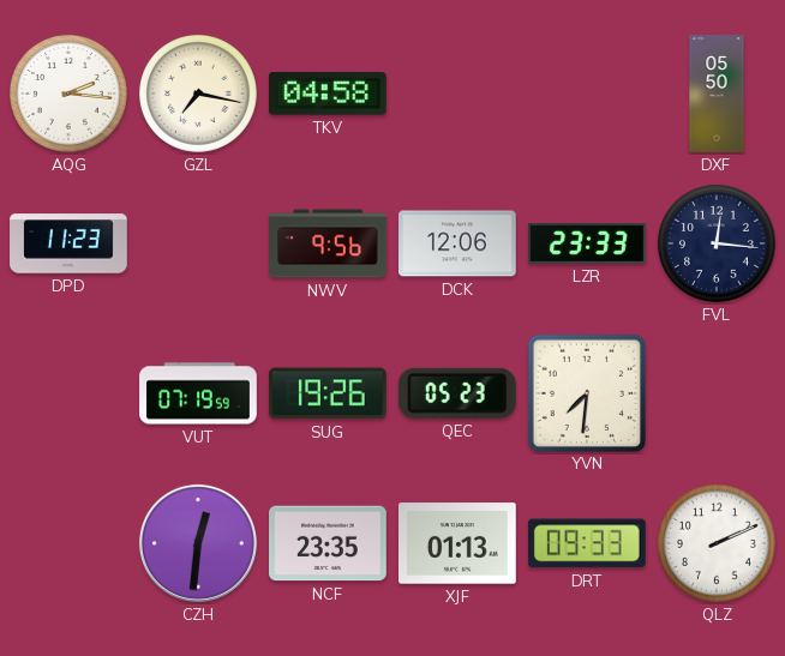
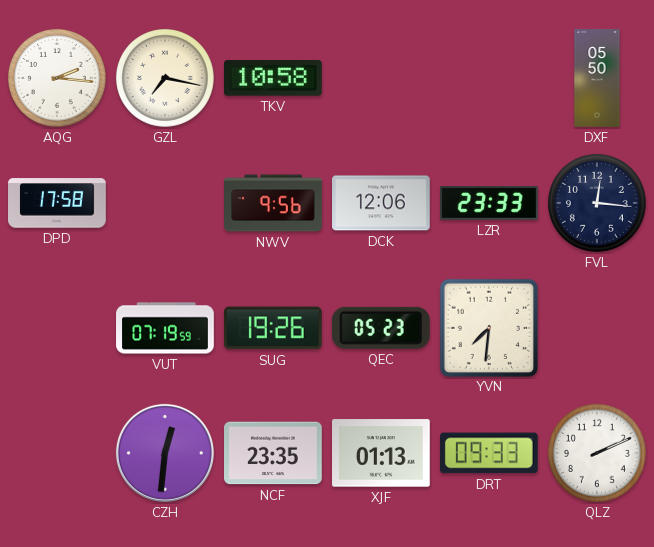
TKV: 04:58 -> 10:58 (273, 78)
DPD: 11:23 -> 17:58 (57, 203)
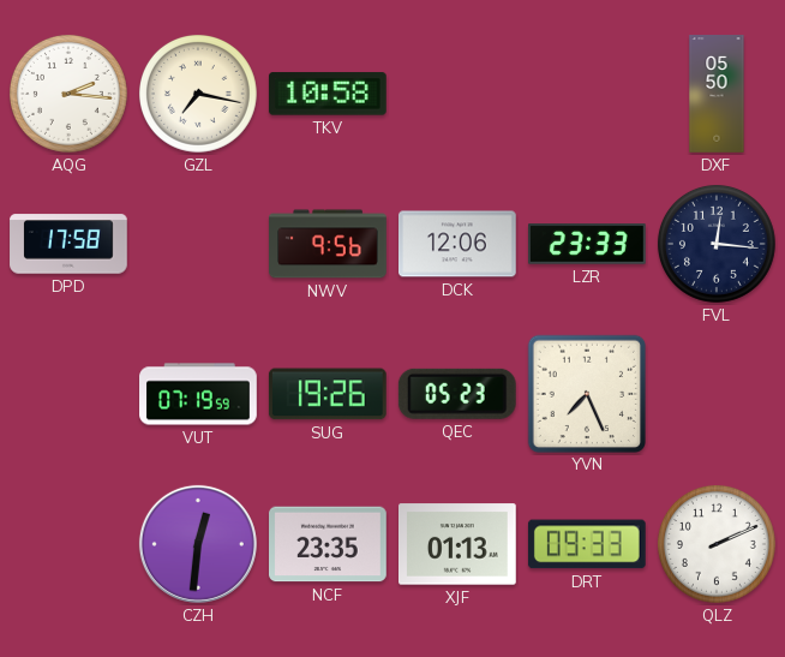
YVN: 7:31 -> 7:26 (586, 393)
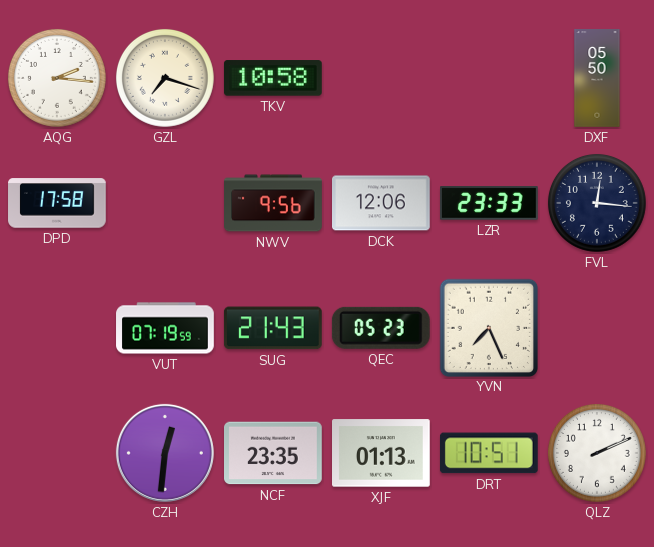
GZL: 7:17 -> 7:18 (165, 78)
SUG: 19:26 -> 21:43 (273, 328)
DRT: 09:33 -> 10:51 (489, 453)
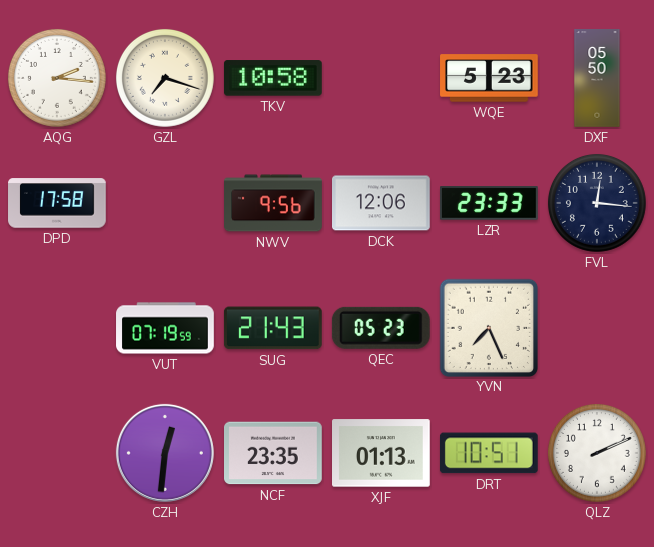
WQE: none -> 5:23 (489, 78)
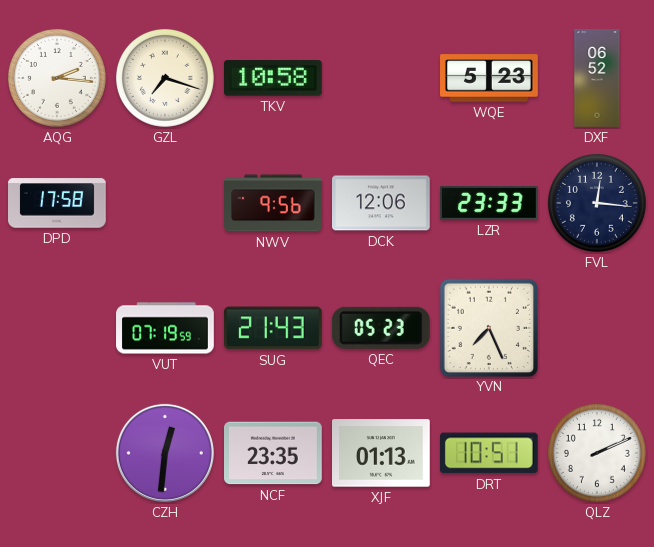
DXF: 05:50 -> 06:52 (597, 78)
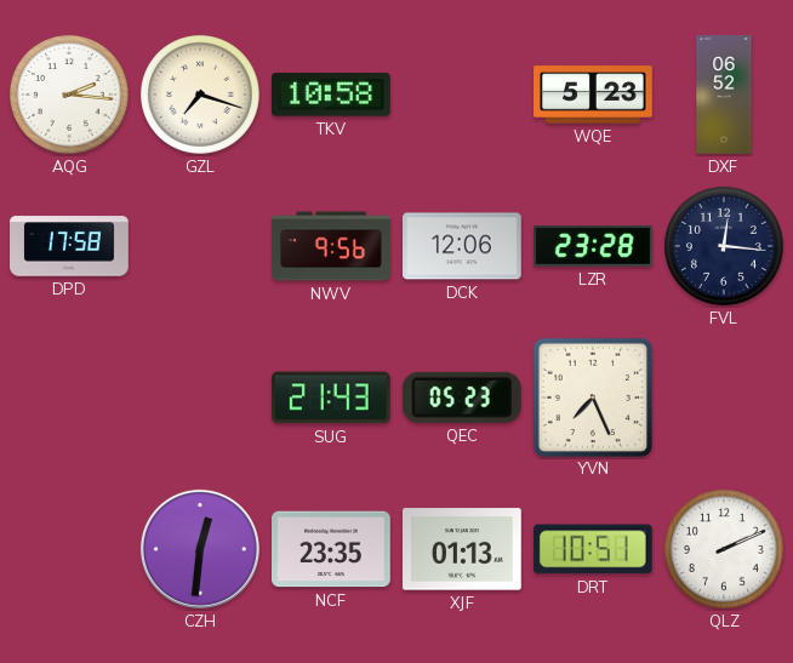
LZR: 23:33 -> 23:28 (593, 246)
VUT: 07:19 -> none (165, 328)
